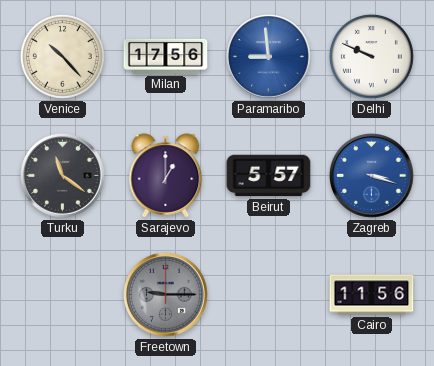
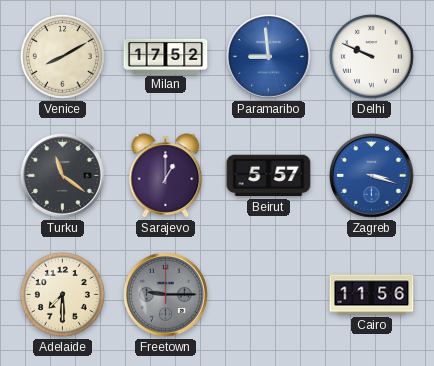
Venice: 10:23 -> 8:10 (62, 56)
Milan: 17:56 -> 17:52 (166, 56)
Adelaide: none -> 7:30 (62, 294)
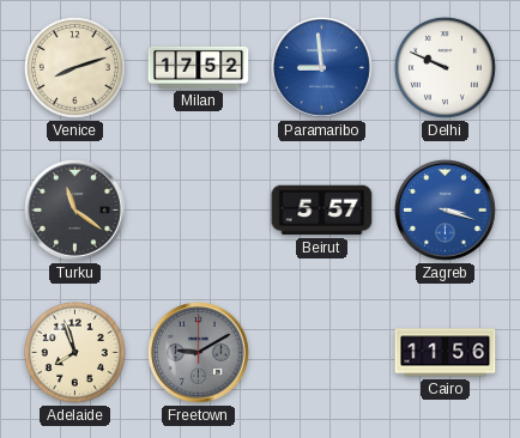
Venice: 8:10 -> 8:12 (74, 67)
Sarajevo: 1:00 -> none (166, 176)
Adelaide: 7:30 -> 7:57 (74, 352)
Freetown: 9:15 -> 9:10 (199, 353)
